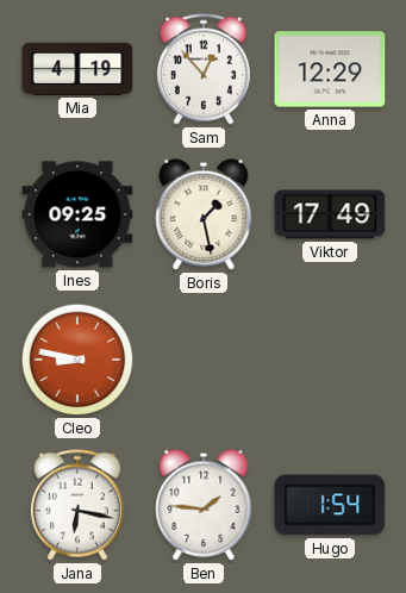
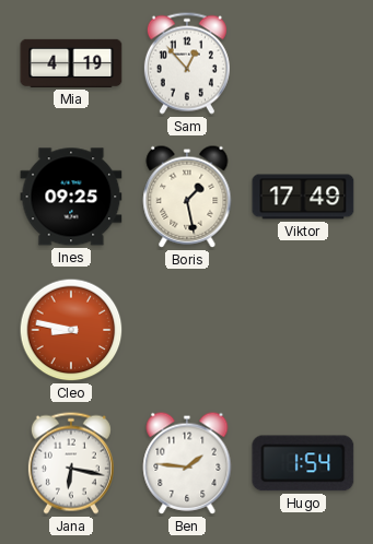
Anna: 12:29 -> none (330, 69)
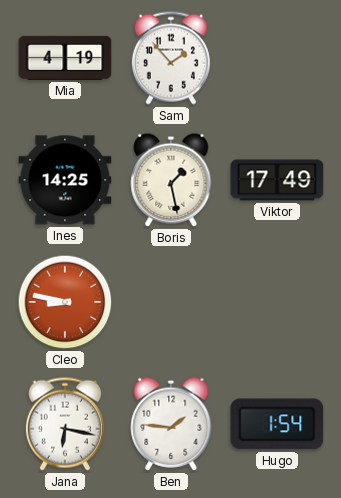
Sam: 12:53 -> 1:53 (171, 58)
Ines: 09:25 -> 14:25 (65, 180)
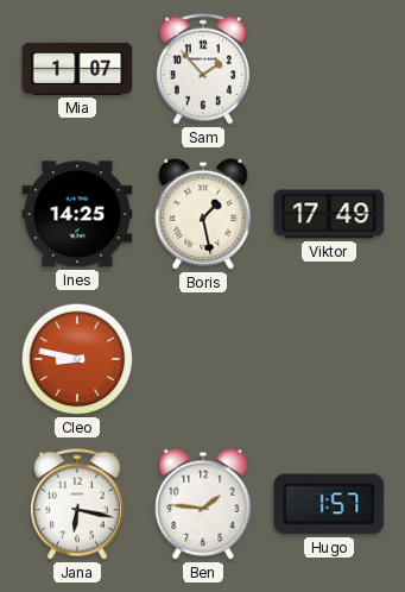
Mia: 4:19 -> 1:07 (77, 69)
Hugo: 1:54 -> 1:57 (329, 504)
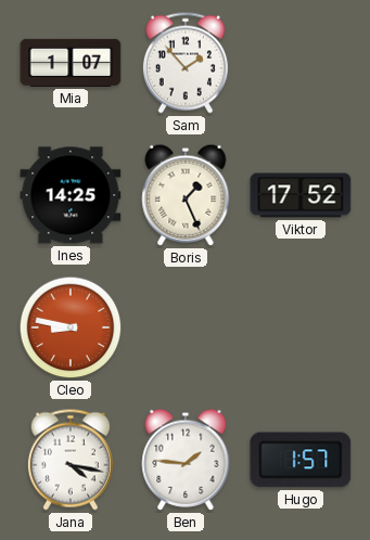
Boris: 1:28 -> 1:26 (186, 195)
Viktor: 17:49 -> 17:52 (301, 195)
Jana: 6:17 -> 4:17 (71, 460)
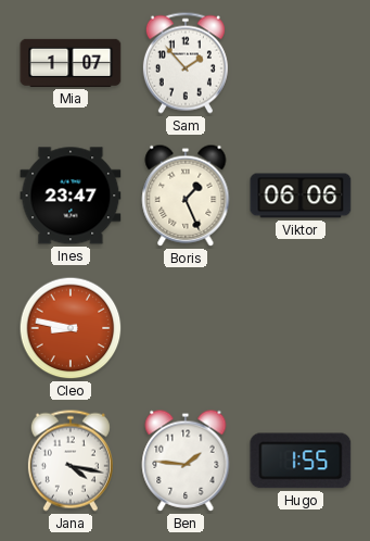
Ines: 14:25 -> 23:47 (71, 196)
Viktor: 17:52 -> 06:06 (301, 196)
Hugo: 1:57 -> 1:55 (301, 461)
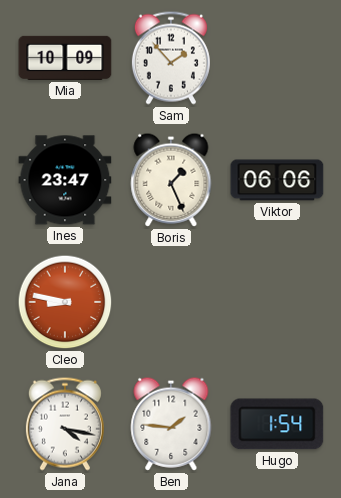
Mia: 1:07 -> 10:09 (65, 58)
Hugo: 1:55 -> 1:54 (277, 424)
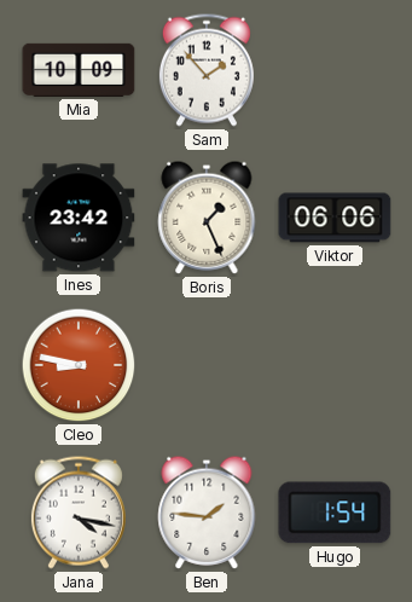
Ines: 23:47 -> 23:42 (79, 218)
